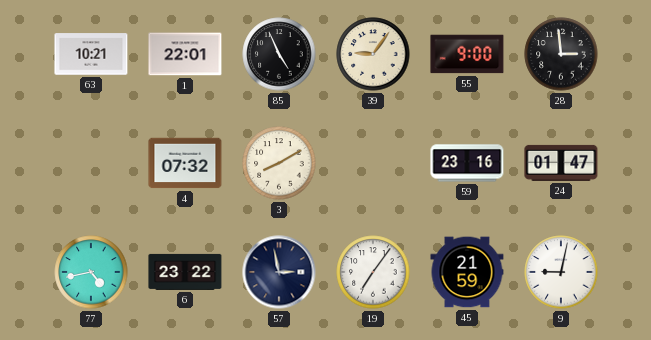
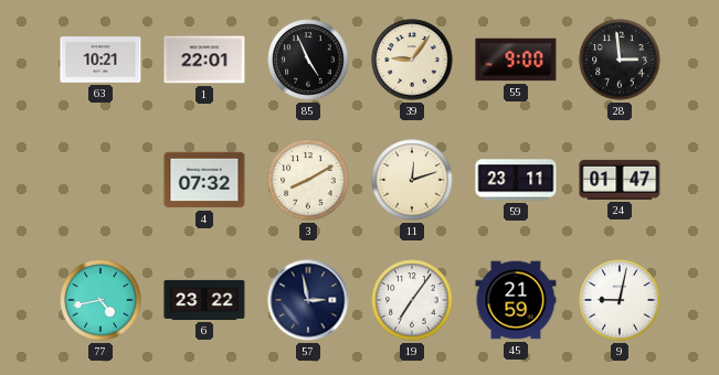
11: none -> 12:12 (412, 180)
59: 23:16 -> 23:11 (516, 180)
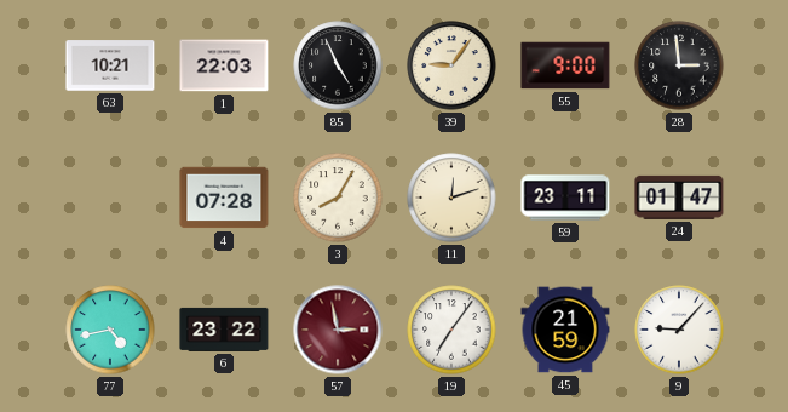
1: 22:01 -> 22:03 (224, 65)
4: 07:32 -> 07:28 (224, 198)
3: 8:10 -> 8:05 (338, 198)
57 dial: navy -> burgundy (338, 330)
9: 9:02 -> 9:07 (679, 330)
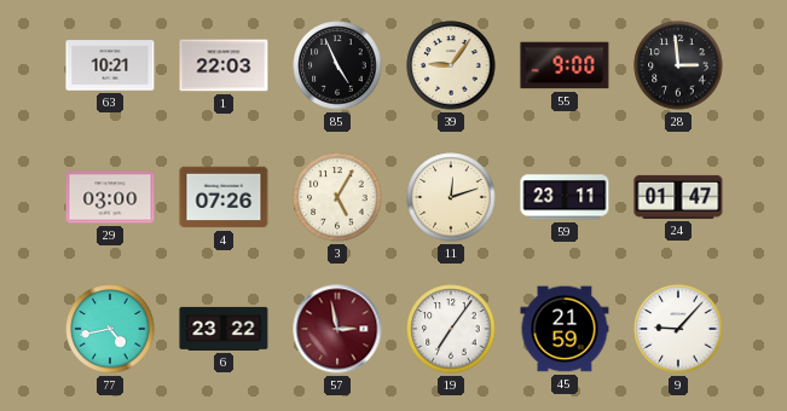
29: none -> 03:00 (110, 197)
4: 07:28 -> 07:26 (224, 197)
3: 8:05 -> 5:05 (337, 197)
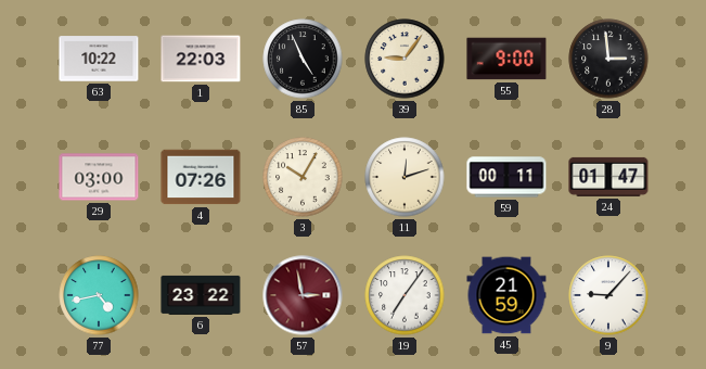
63: 10:21 -> 10:22 (99, 59)
3: 5:05 -> 10:05 (303, 177)
59: 23:11 -> 00:11 (506, 177)
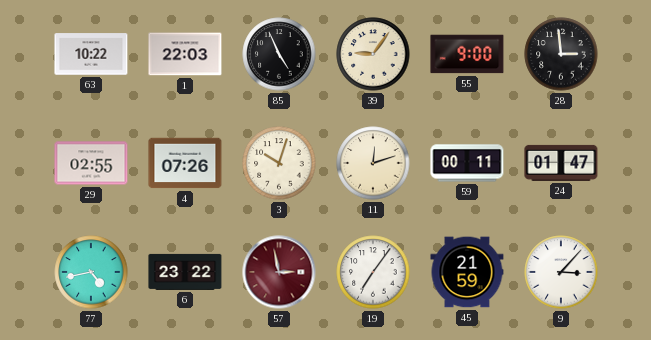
29: 03:00 -> 02:55 (91, 163)
3: 10:05 -> 10:03 (279, 163)
9: 9:07 -> 3:07 (561, 272)
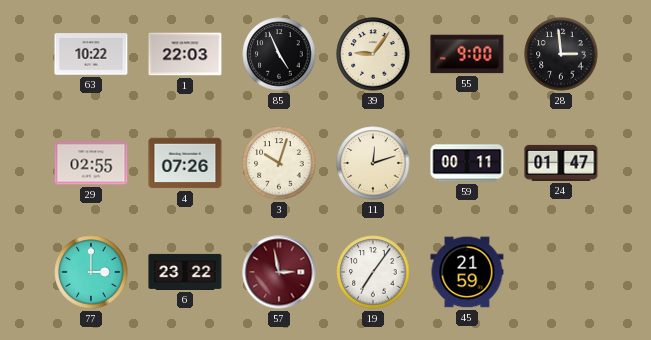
77: 4:43 -> 3:00 (91, 272)
9: 3:07 -> none (561, 272)
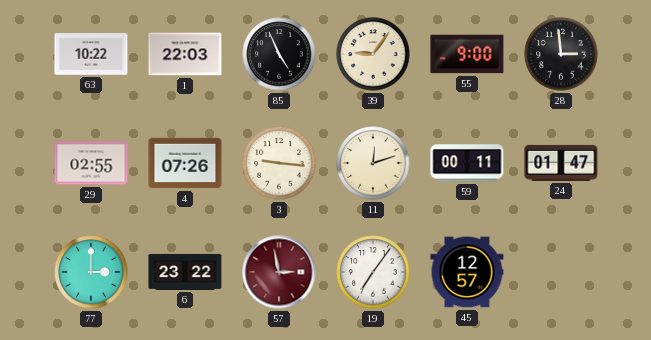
3: 10:03 -> 9:16 (279, 163)
45: 21:59 -> 12:57 (467, 272)
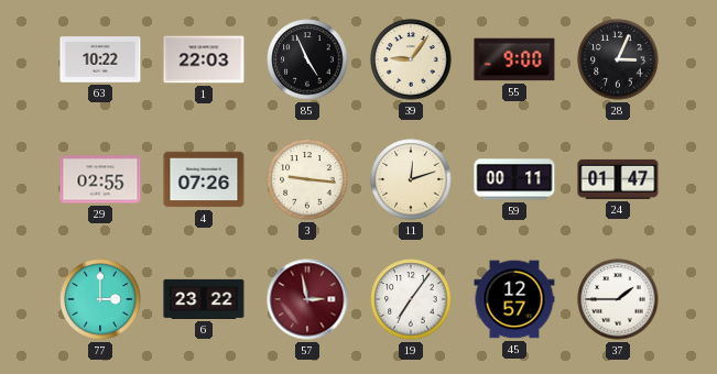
28: 2:59 -> 3:04 (618, 59)
37: none -> 1:45 (618, 299)
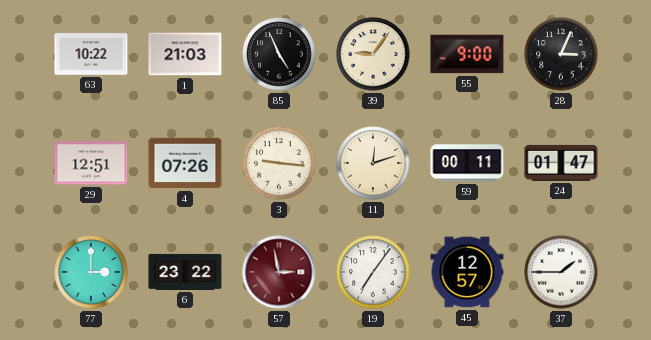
1: 22:03 -> 21:03 (185, 54)
29: 02:55 -> 12:51 (91, 163)
